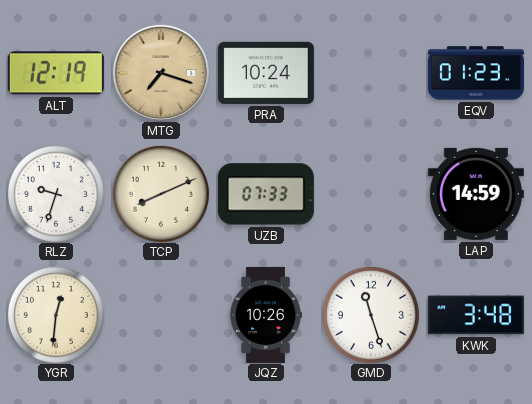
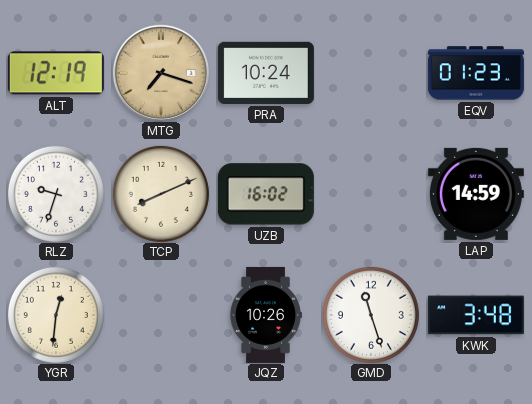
UZB: 07:33 -> 16:02 (266, 194)
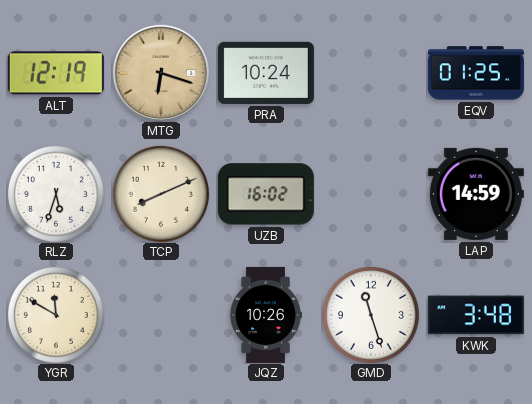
MTG: 7:18 -> 6:18 (161, 73)
EQV: 01:23 -> 01:25 (476, 73)
RLZ: 9:33 -> 5:33 (56, 194)
YGR: 12:31 -> 11:50 (56, 315)
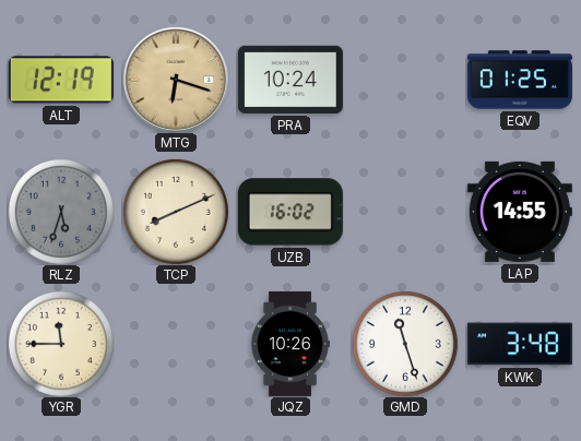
RLZ dial: white -> grey (61, 212)
LAP: 14:59 -> 14:55 (520, 212)
YGR: 11:50 -> 11:45 (61, 344)
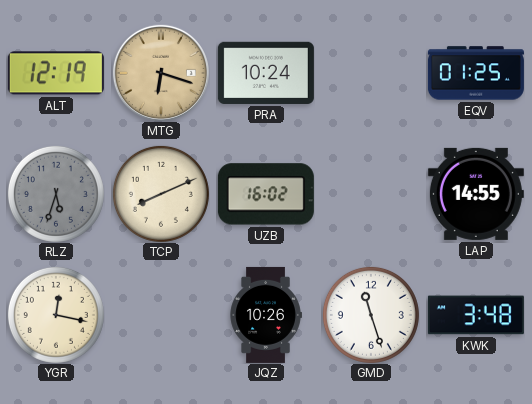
YGR: 11:45 -> 12:17 (56, 315)
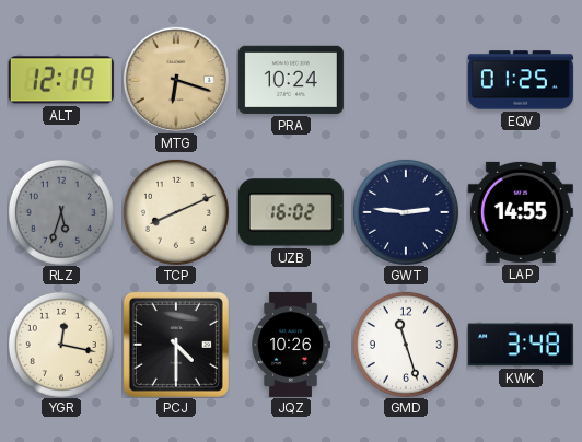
GWT: none -> 2:46 (406, 212)
PCJ: none -> 4:30 (176, 345)
